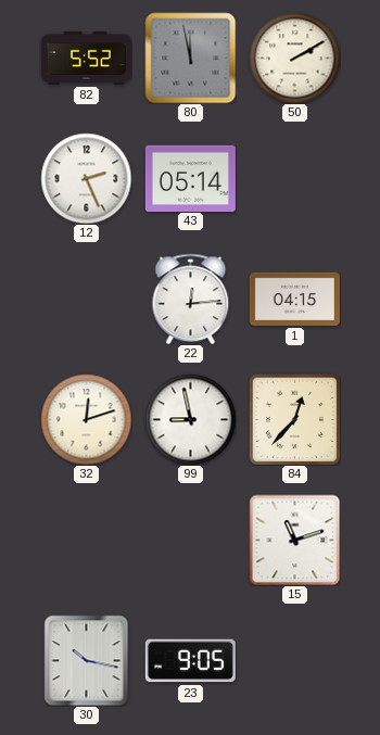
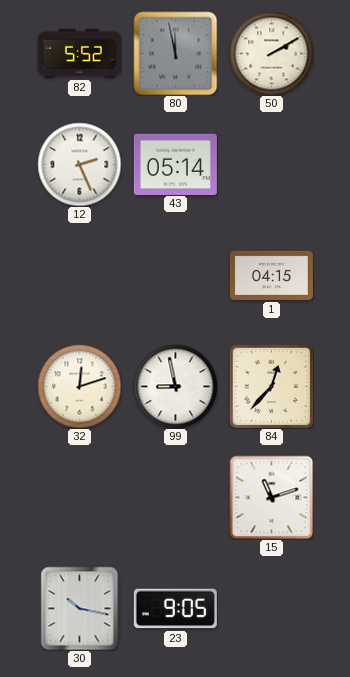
22: 12:14 -> none (191, 299)
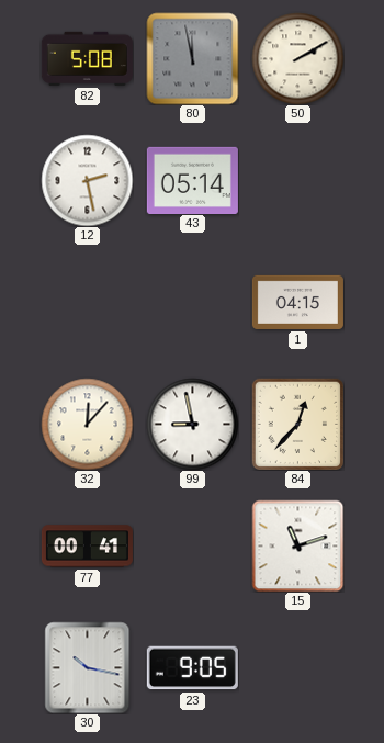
82: 5:52 -> 5:08 (87, 58)
12: 2:26 -> 2:28 (87, 180)
32: 12:12 -> 12:07 (87, 424)
77: none -> 00:41 (87, 547)
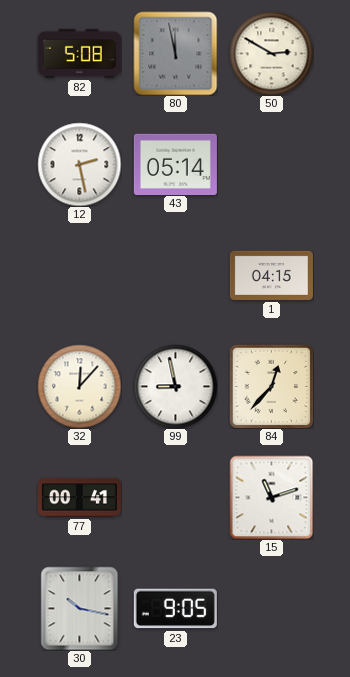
50: 2:10 -> 2:50 (271, 53)
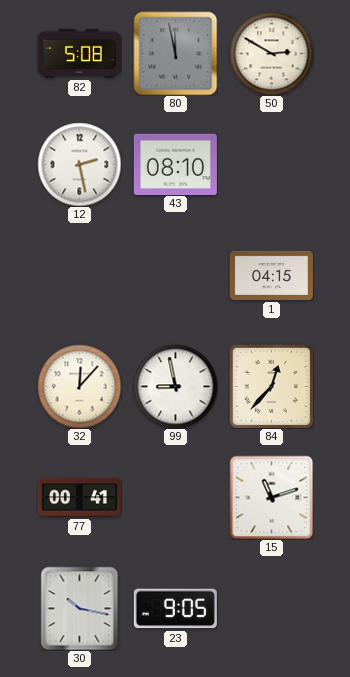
43: 05:14 -> 08:10 (175, 164)
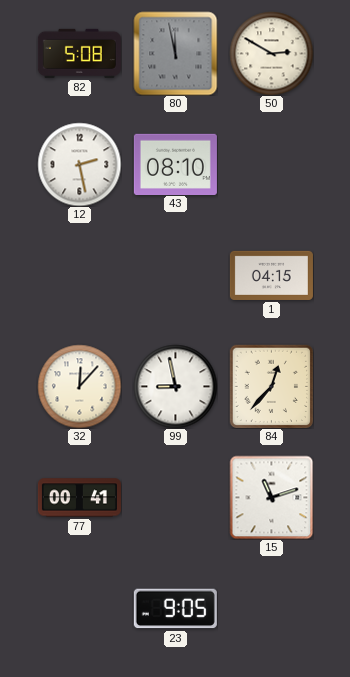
30: 10:17 -> none (80, 608)
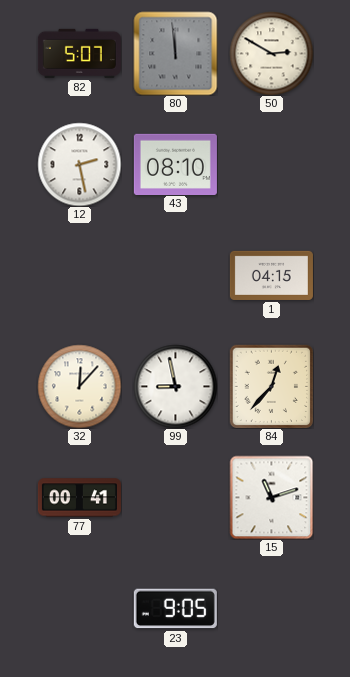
82: 5:08 -> 5:07 (79, 53)
80: 11:58 -> 11:59 (175, 53)
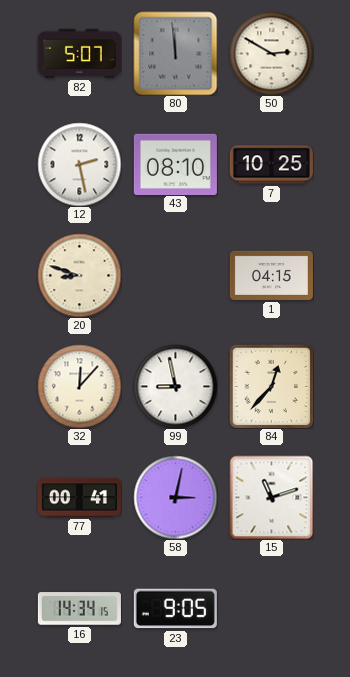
7: none -> 10:25 (271, 165)
20: none -> 8:48 (79, 275)
58: none -> 3:02 (175, 497)
16: none -> 14:34 (79, 609)
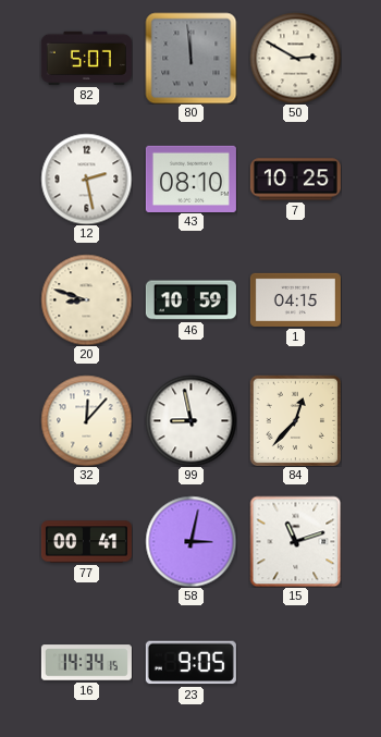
46: none -> 10:59 (190, 300)
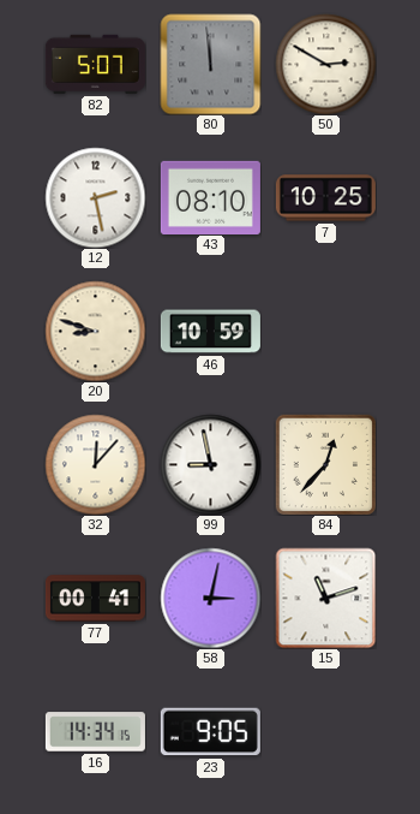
1: 04:15 -> none (295, 299)
